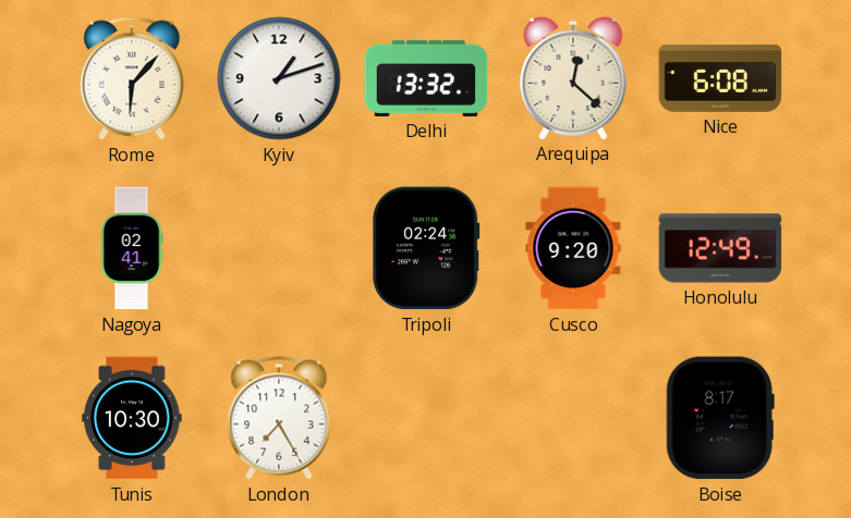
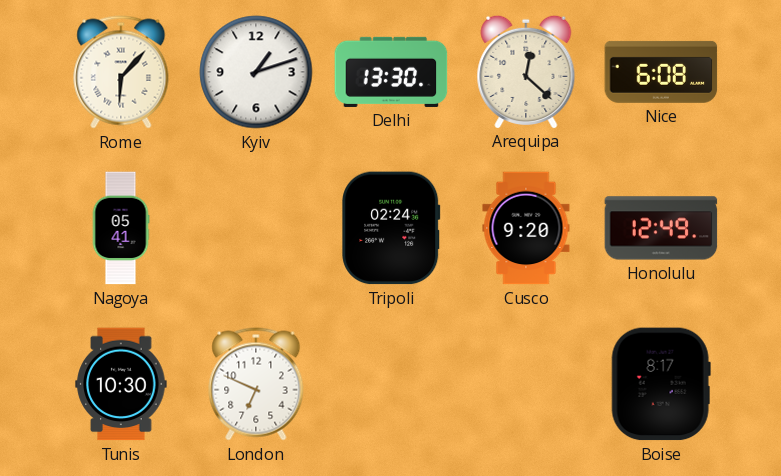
Delhi: 13:32 -> 13:30 (391, 72)
Nagoya: 02:41 -> 05:41 (121, 228)
London: 7:25 -> 6:49 (256, 384)
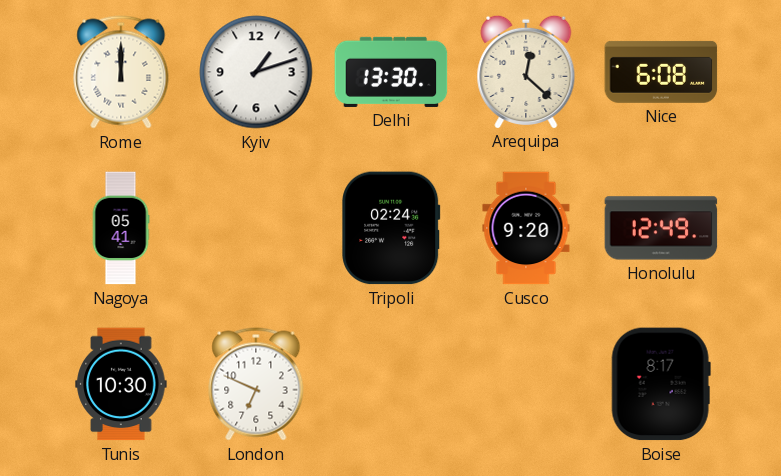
Rome: 6:07 -> 12:00 (121, 72)
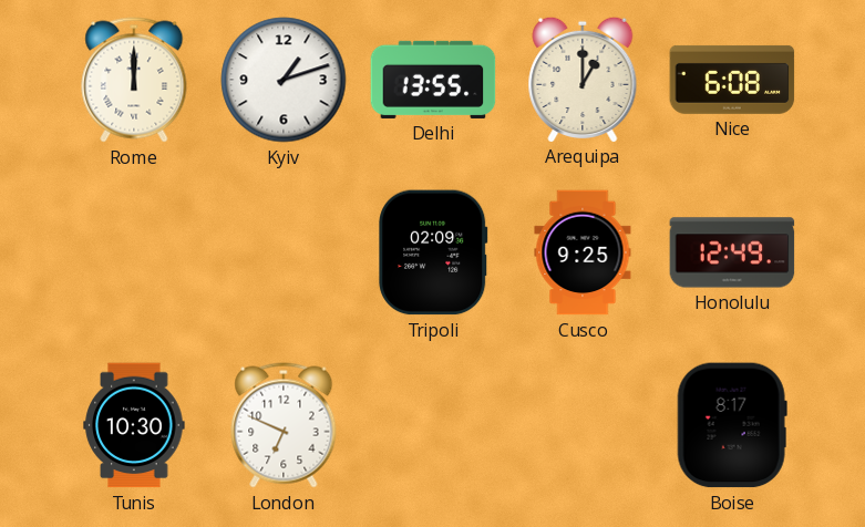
Delhi: 13:30 -> 13:55 (433, 80)
Arequipa: 12:22 -> 1:00 (583, 79)
Nagoya: 05:41 -> none (121, 228)
Tripoli: 02:24 -> 02:09 (433, 252)
Cusco: 9:20 -> 9:25 (583, 252)
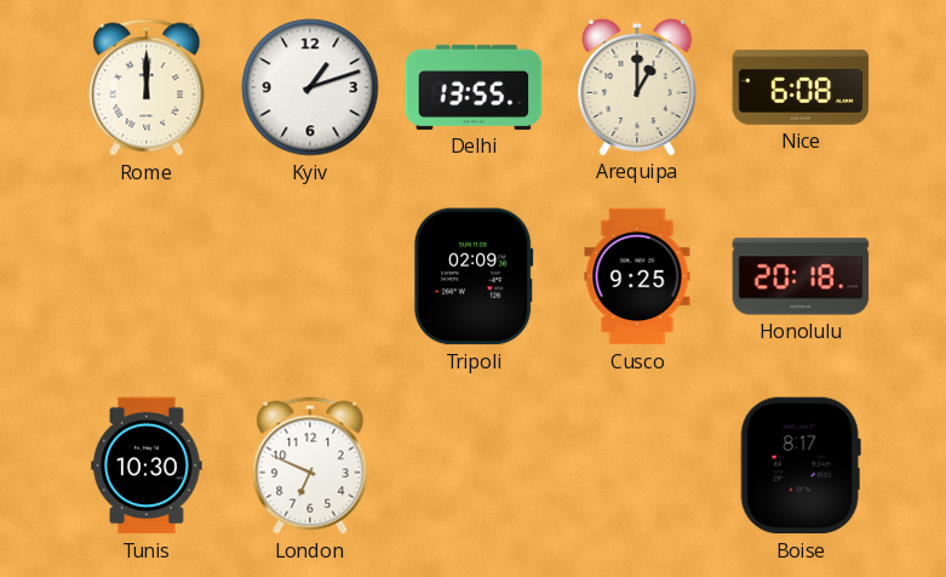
Honolulu: 12:49 -> 20:18 (801, 276)
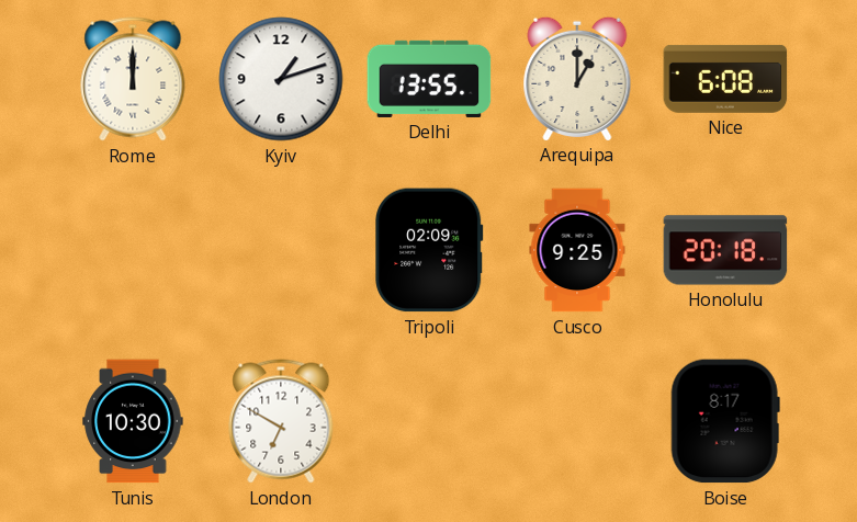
London: 6:49 -> 6:50 (281, 421)
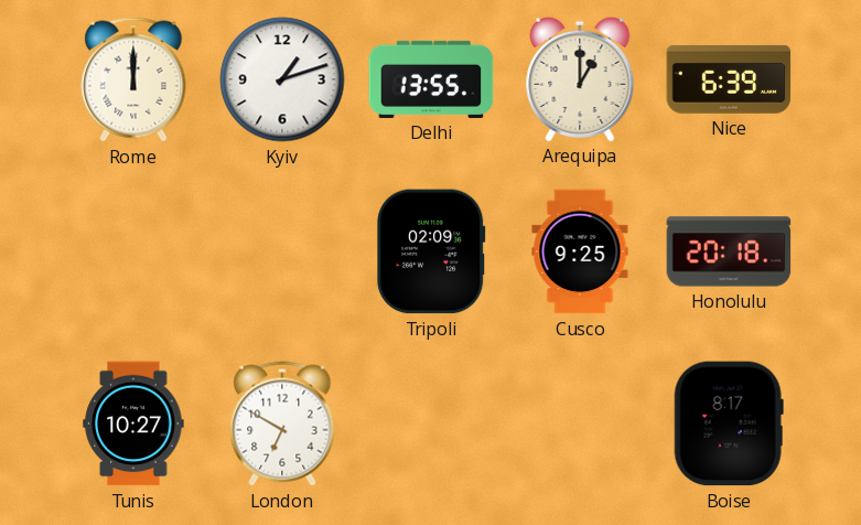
Nice: 6:08 -> 6:39 (729, 79)
Tunis: 10:30 -> 10:27 (133, 424)
